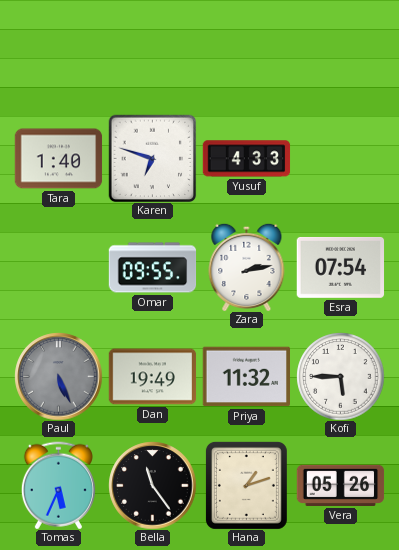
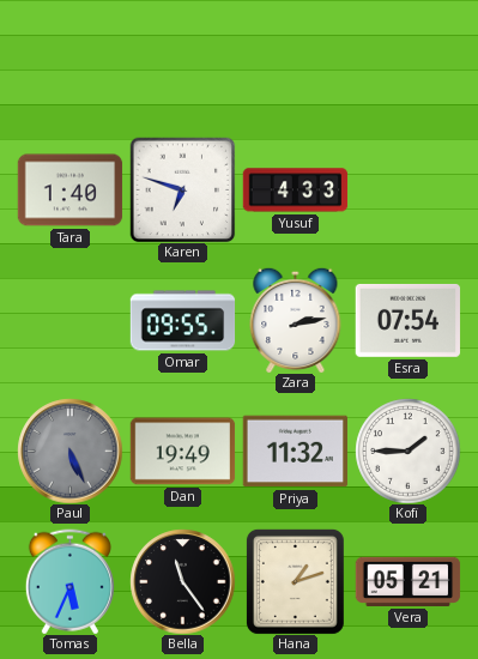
Kofi: 5:45 -> 1:45 (407, 451)
Vera: 05:26 -> 05:21 (407, 581)
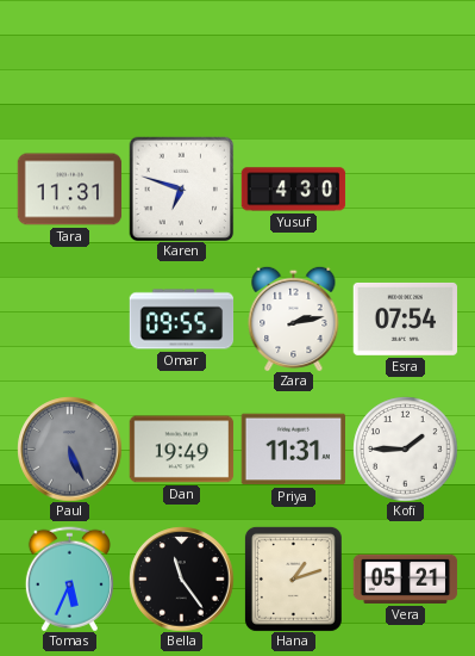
Tara: 1:40 -> 11:31 (69, 190)
Yusuf: 4:33 -> 4:30 (293, 190)
Priya: 11:32 -> 11:31 (293, 450)
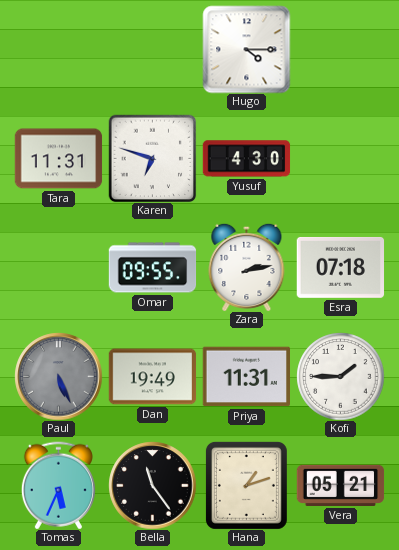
Hugo: none -> 4:15 (246, 49)
Esra: 07:54 -> 07:18 (340, 267)
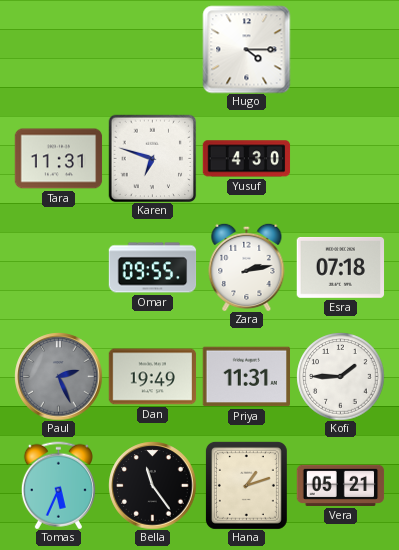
Paul: 5:26 -> 2:26 (58, 376)
